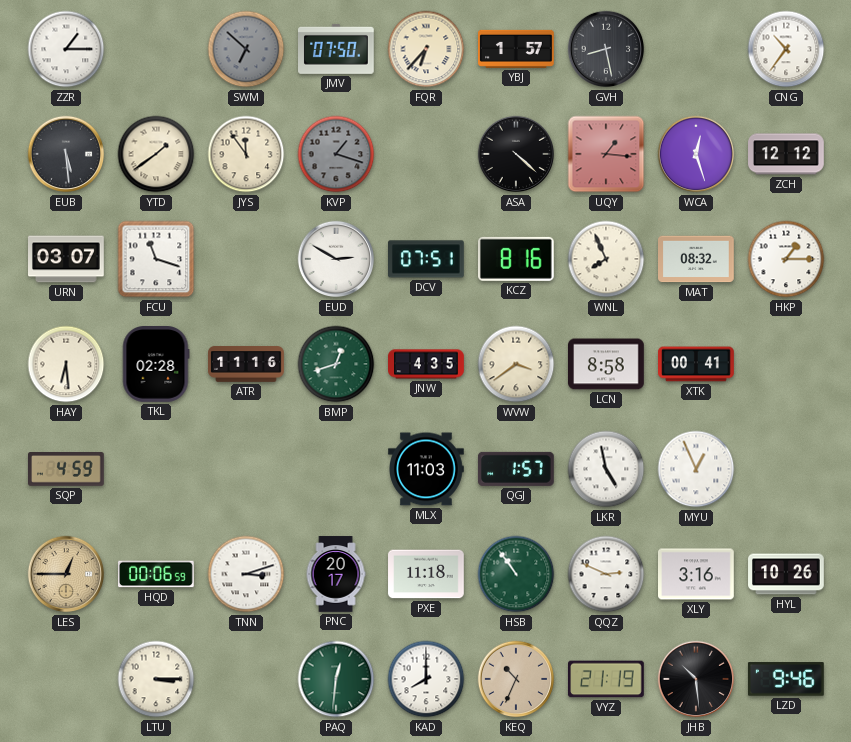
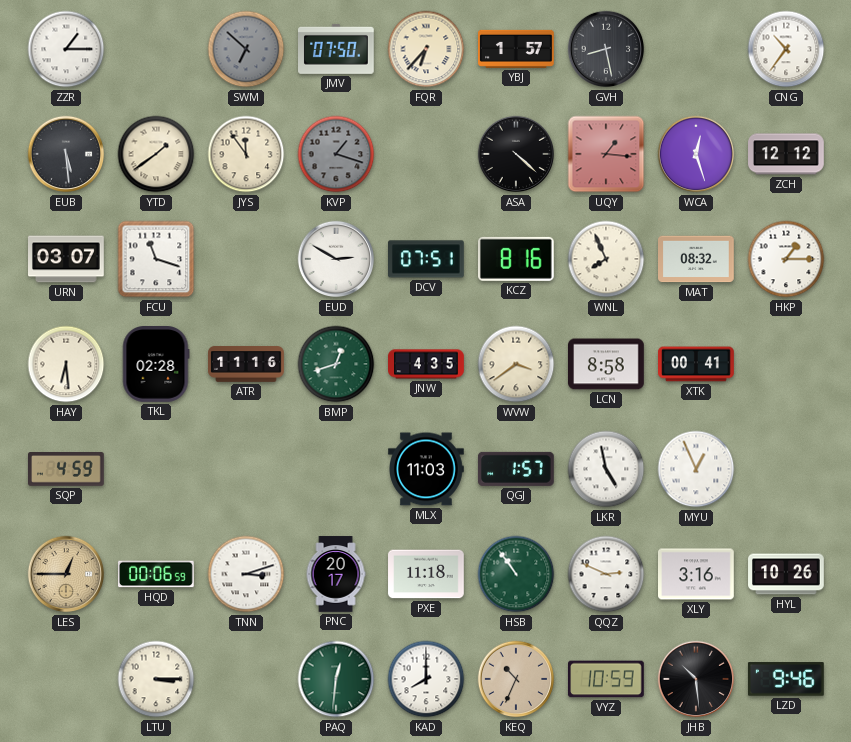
VYZ: 21:19 -> 10:59 (607, 679)
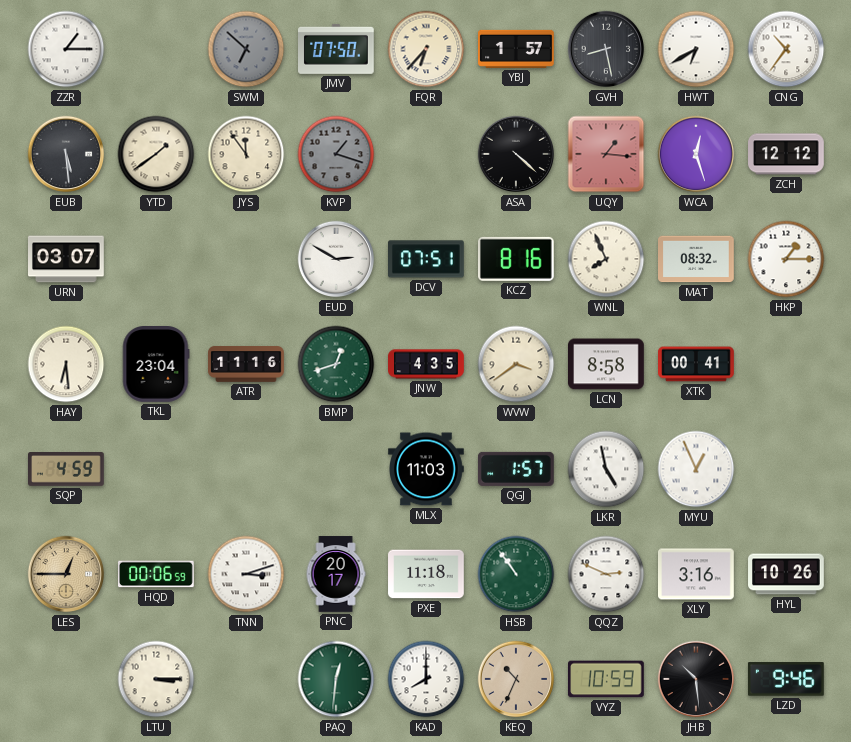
HWT: none -> 6:40 (696, 49)
FCU: 11:18 -> none (156, 259)
TKL: 02:28 -> 23:04 (156, 365)
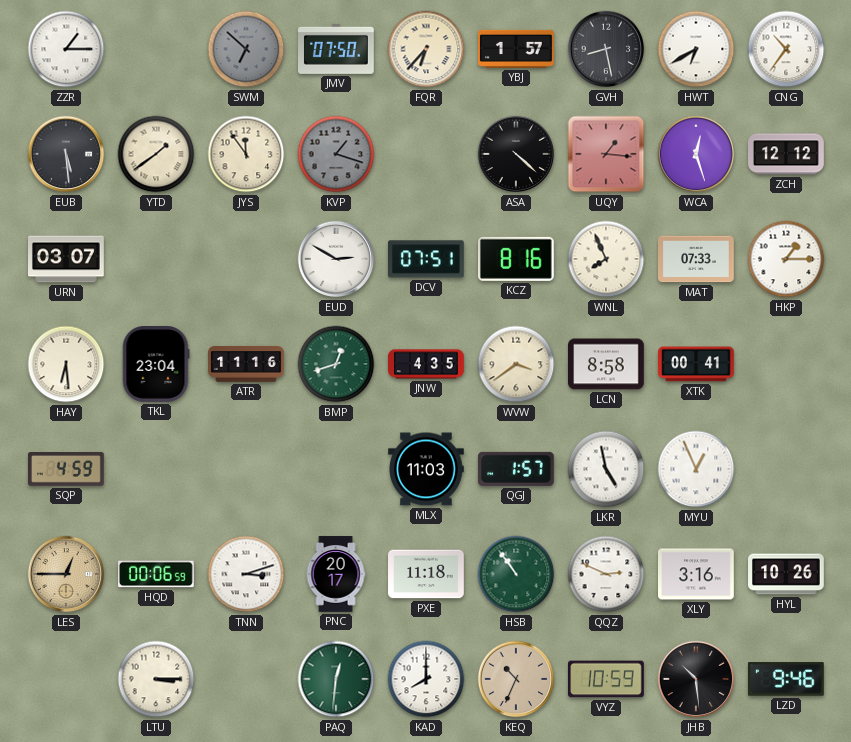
MAT: 08:32 -> 07:33 (697, 259)
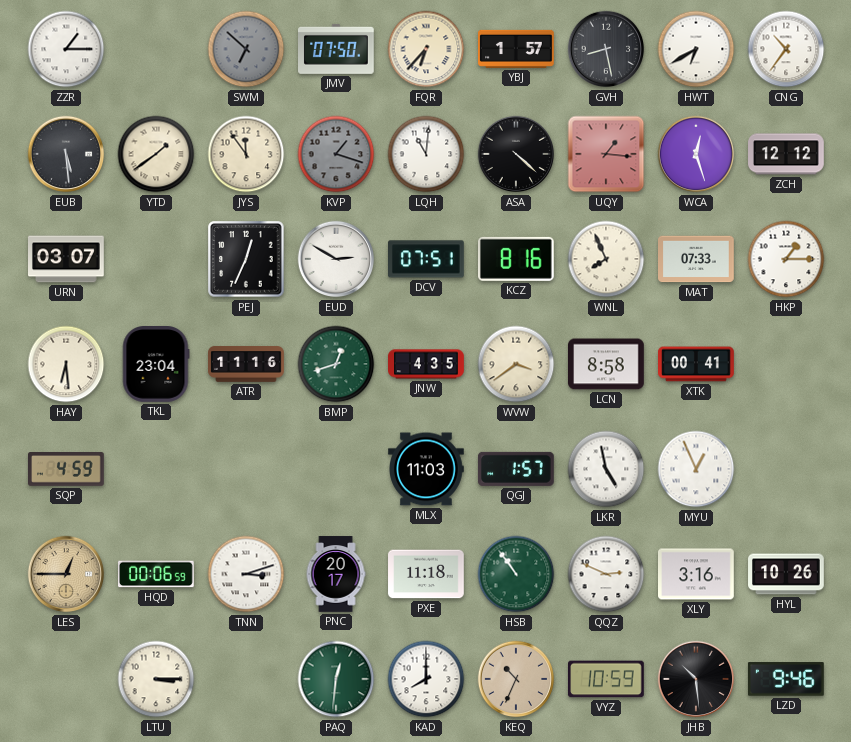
LQH: none -> 11:01 (426, 154)
PEJ: none -> 12:34 (246, 259)
